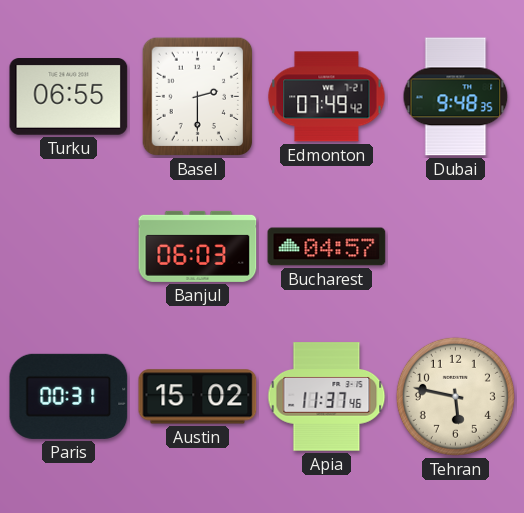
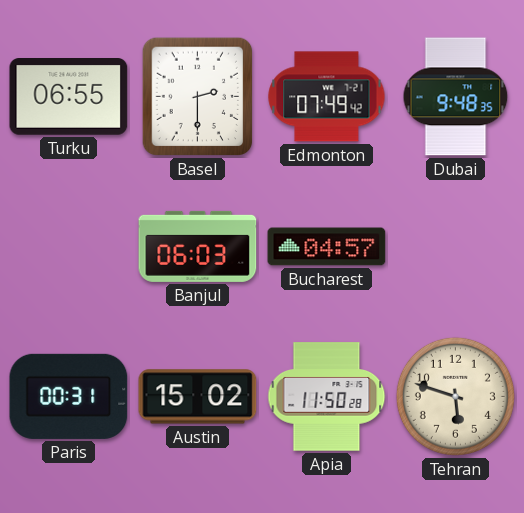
Apia: 11:37 -> 11:50 (327, 397)
Tehran: 5:47 -> 5:48 (455, 396)
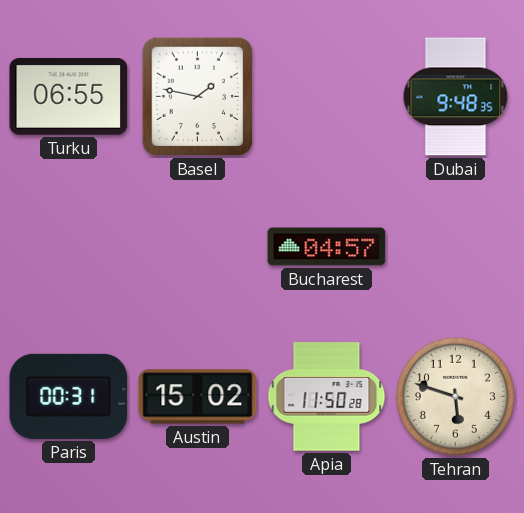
Basel: 2:30 -> 1:47 (198, 97)
Edmonton: 07:49 -> none (327, 97)
Banjul: 06:03 -> none (198, 246)
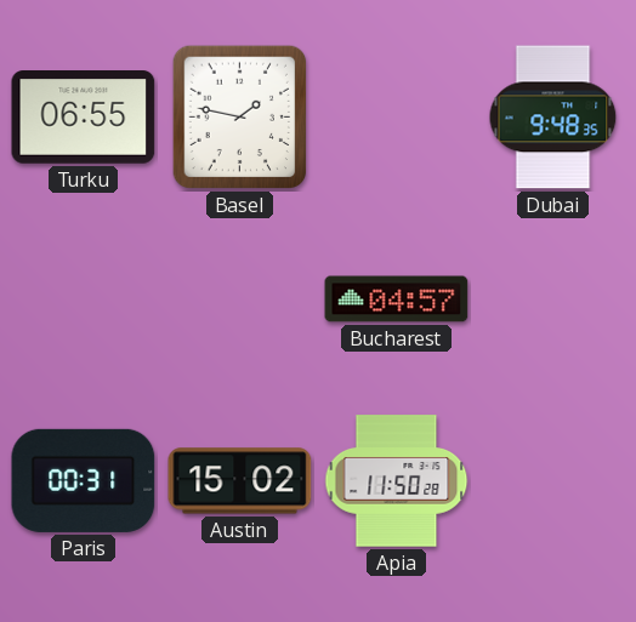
Tehran: 5:48 -> none (455, 396)
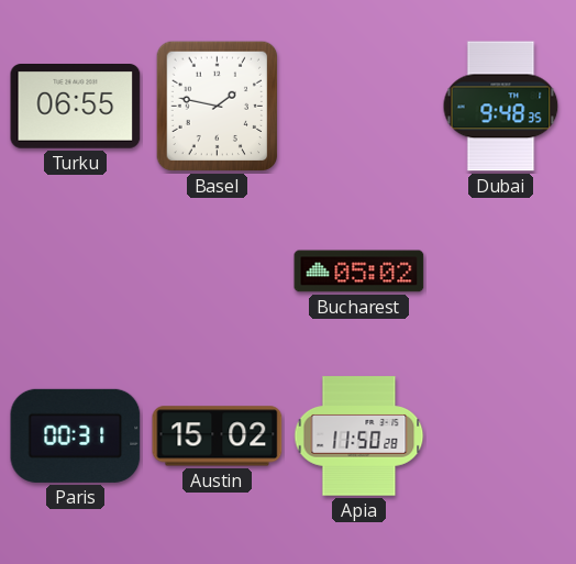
Bucharest: 04:57 -> 05:02 (359, 272)
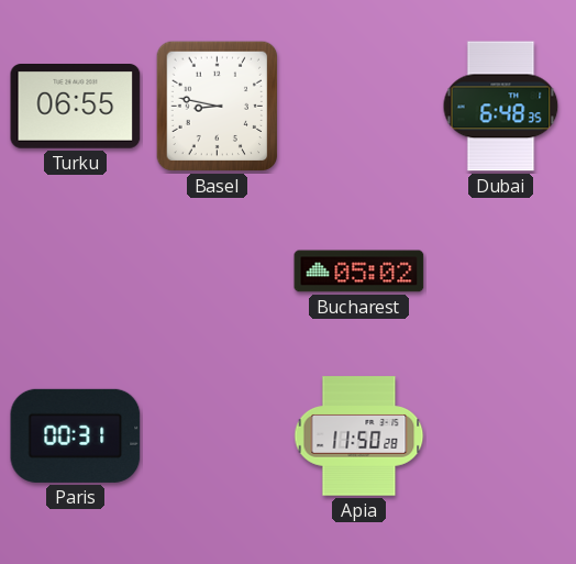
Basel: 1:47 -> 8:47 (218, 107)
Dubai: 9:48 -> 6:48 (501, 107)
Austin: 15:02 -> none (218, 436)
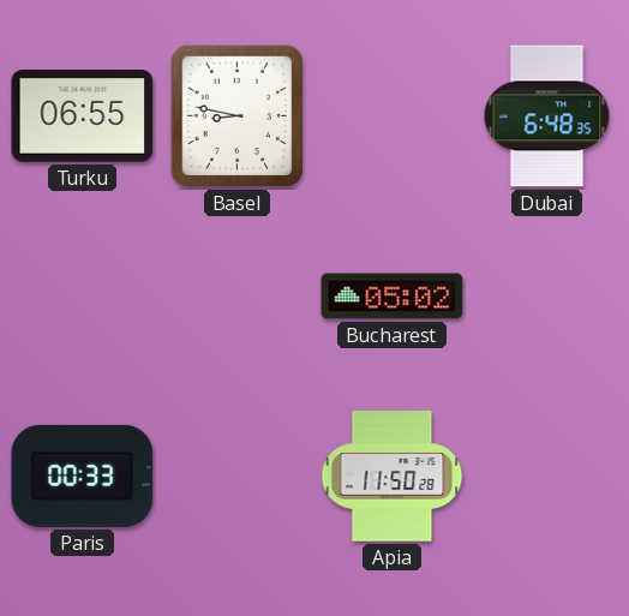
Paris: 00:31 -> 00:33 (83, 476)
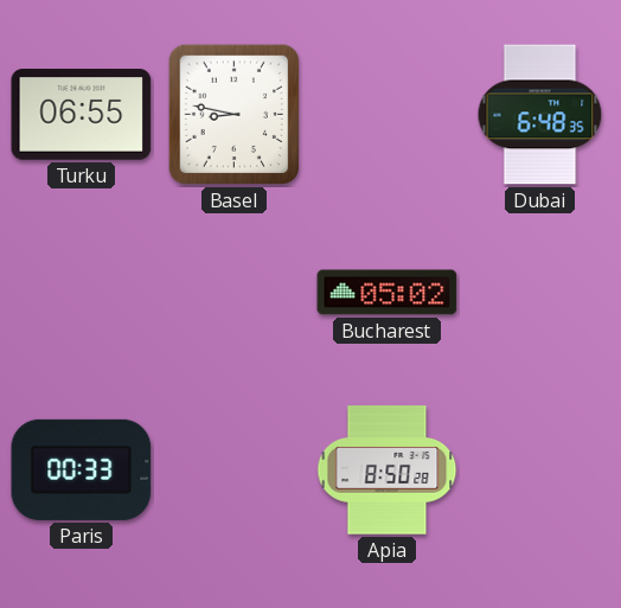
Apia: 11:50 -> 8:50 (388, 471)
